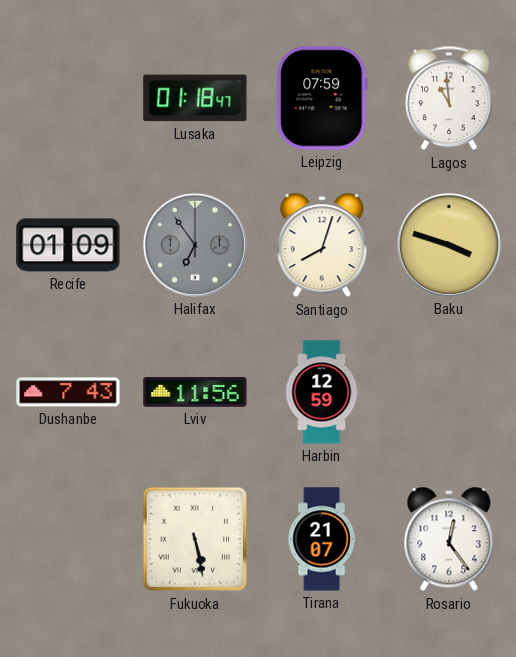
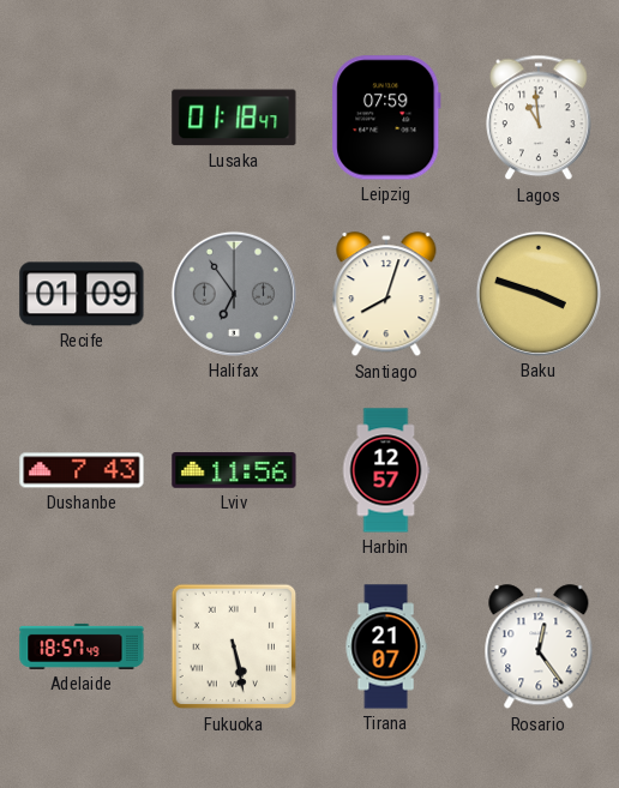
Harbin: 12:59 -> 12:57 (386, 470)
Adelaide: none -> 18:57 (82, 646)
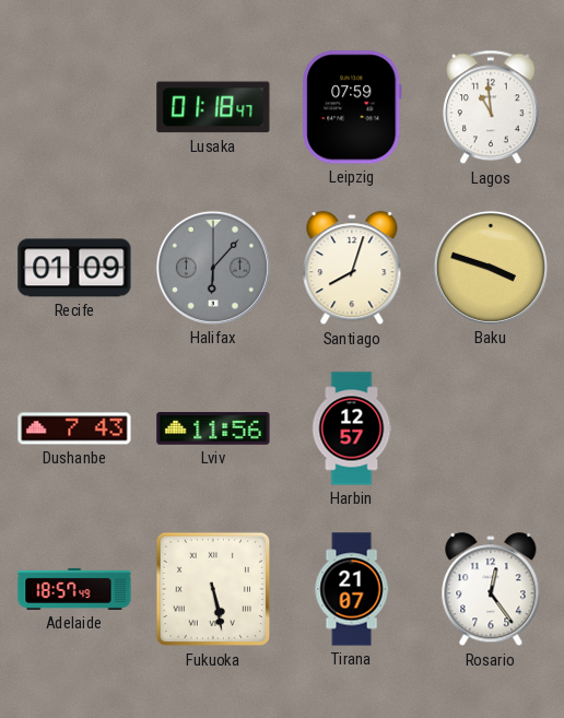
Halifax: 6:54 -> 6:07 (213, 268)
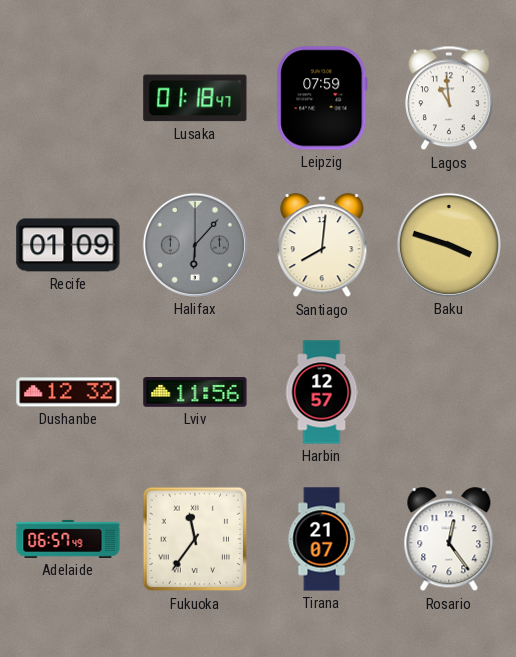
Santiago: 8:03 -> 8:01 (322, 246)
Dushanbe: 7:43 -> 12:32 (68, 392)
Adelaide: 18:57 -> 06:57 (68, 539)
Fukuoka: 5:28 -> 11:36 (195, 539)
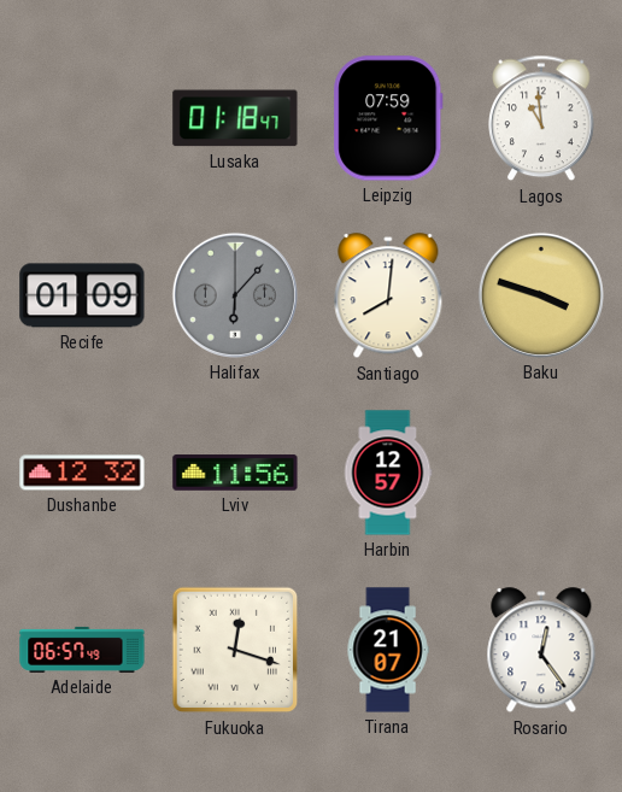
Fukuoka: 11:36 -> 12:18 (235, 650)
